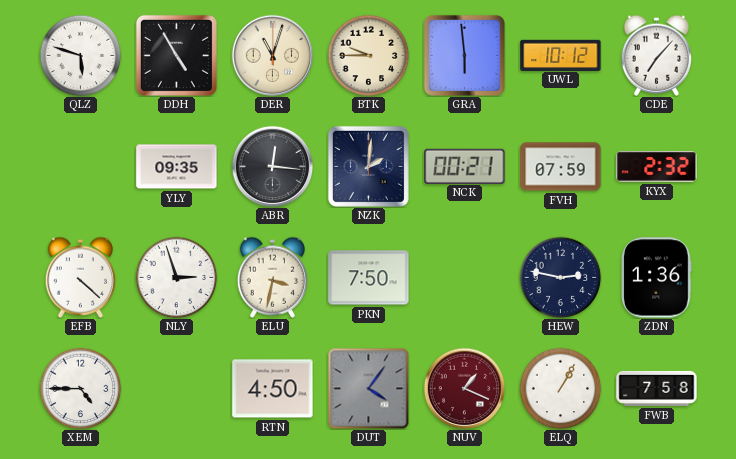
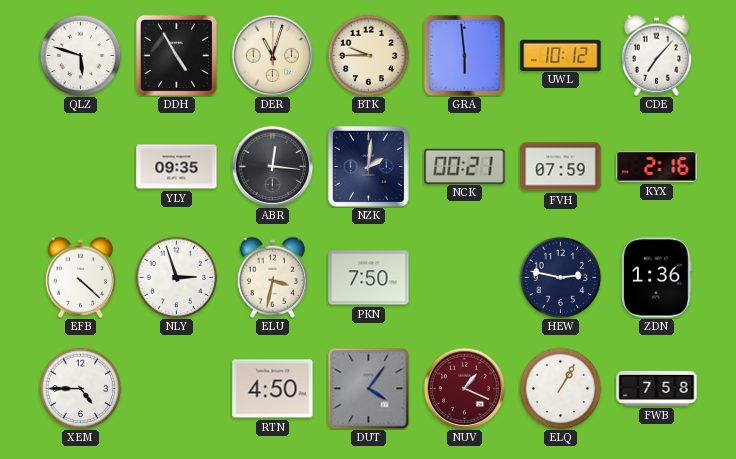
KYX: 2:32 -> 2:16 (657, 167)
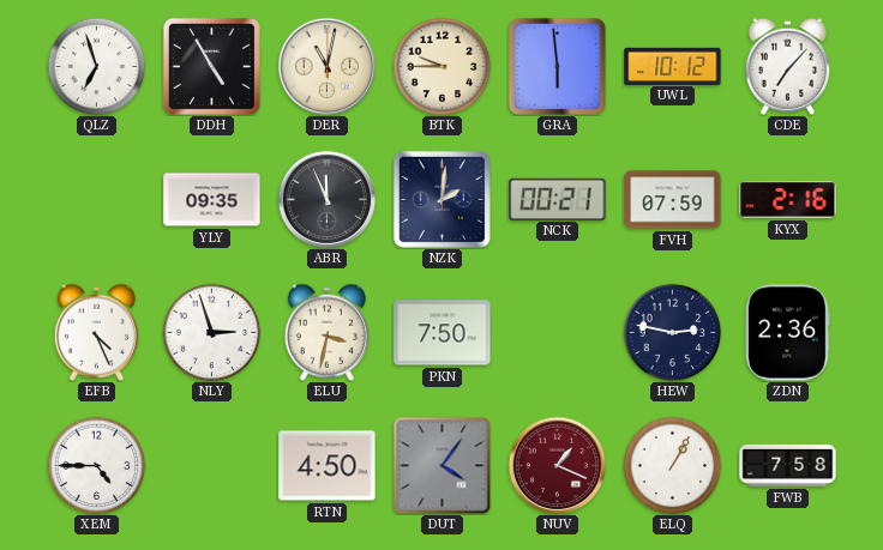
QLZ: 5:48 -> 6:57 (96, 66)
DER: 11:03 -> 11:02 (326, 66)
ABR: 12:16 -> 11:56 (326, 199)
EFB: 4:22 -> 4:26 (96, 332)
ZDN: 1:36 -> 2:36 (787, 333)
